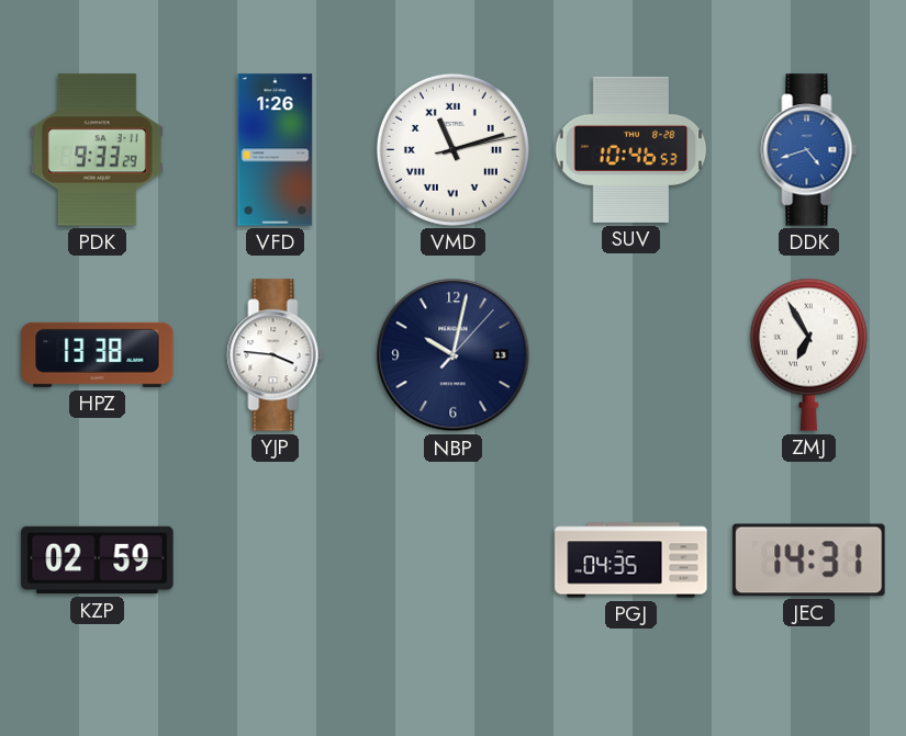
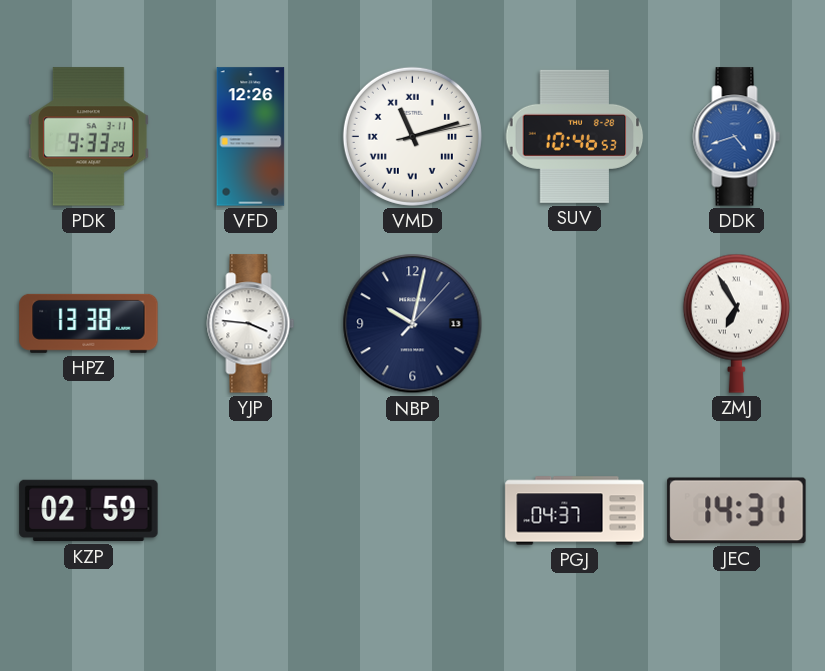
VFD: 1:26 -> 12:26 (251, 137)
PGJ: 04:35 -> 04:37 (575, 511)
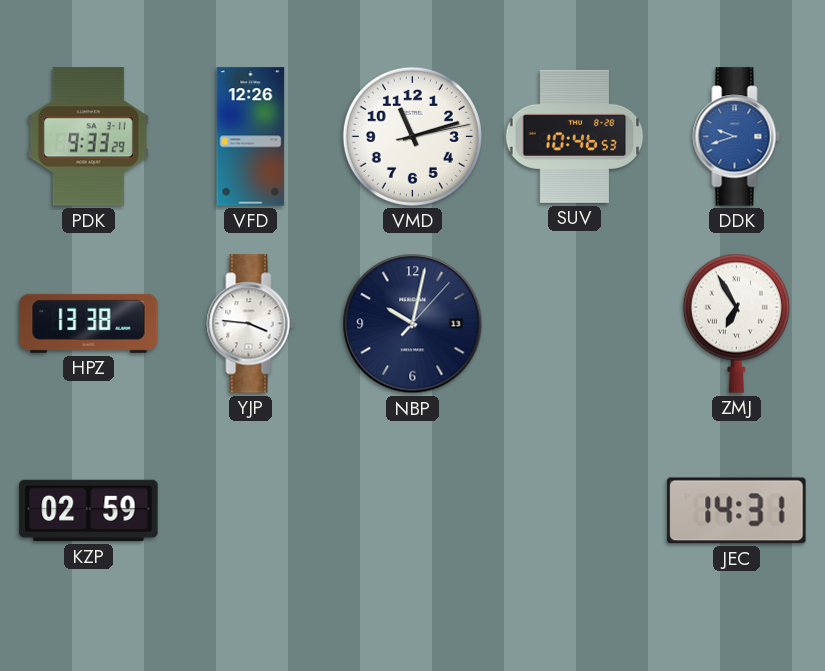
VMD numerals: Roman -> Arabic (412, 136)
DDK: 4:42 -> 9:42 (737, 137)
PGJ: 04:37 -> none (575, 511)
